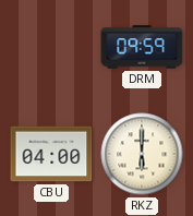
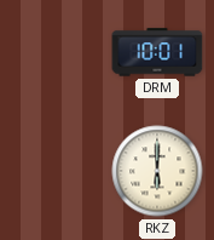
DRM: 09:59 -> 10:01 (157, 52)
CBU: 04:00 -> none (51, 154)
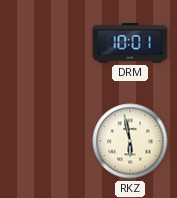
RKZ: 6:00 -> 5:58 (130, 141)
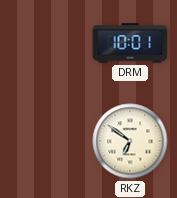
RKZ: 5:58 -> 6:51 (130, 141)
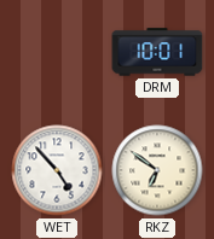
WET: none -> 4:53 (57, 170)
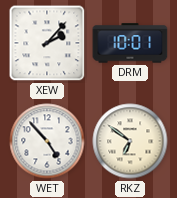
XEW: none -> 2:07 (47, 43)
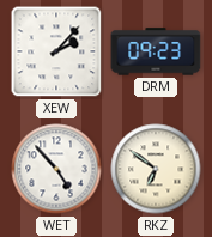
DRM: 10:01 -> 09:23 (156, 51)
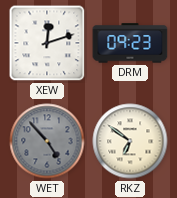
XEW: 2:07 -> 12:12 (47, 43)
WET dial: white -> grey (47, 141)
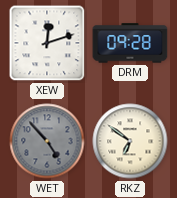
DRM: 09:23 -> 09:28 (130, 43)
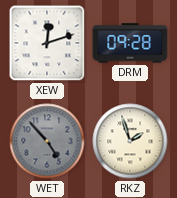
RKZ: 6:51 -> 1:57 (130, 141)
